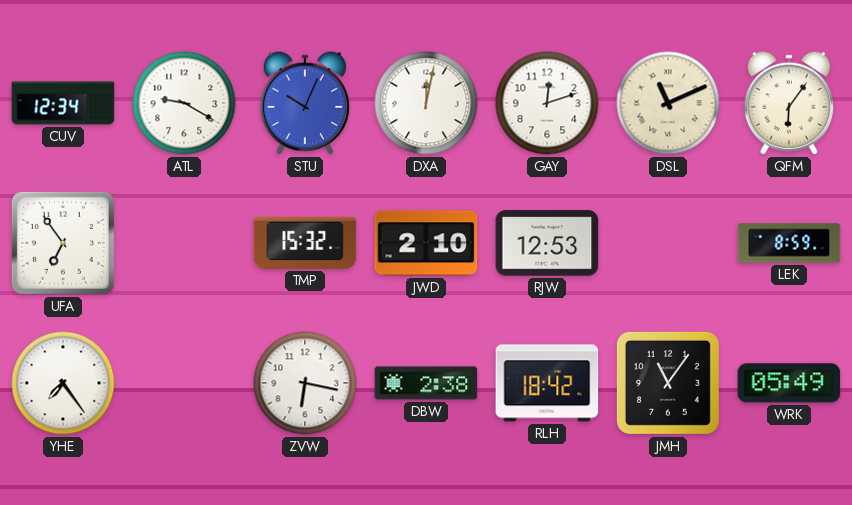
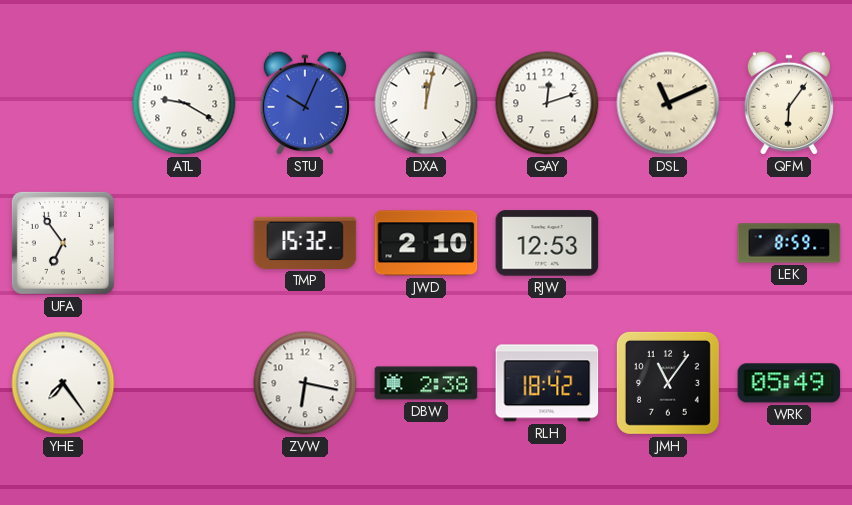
CUV: 12:34 -> none (63, 103)
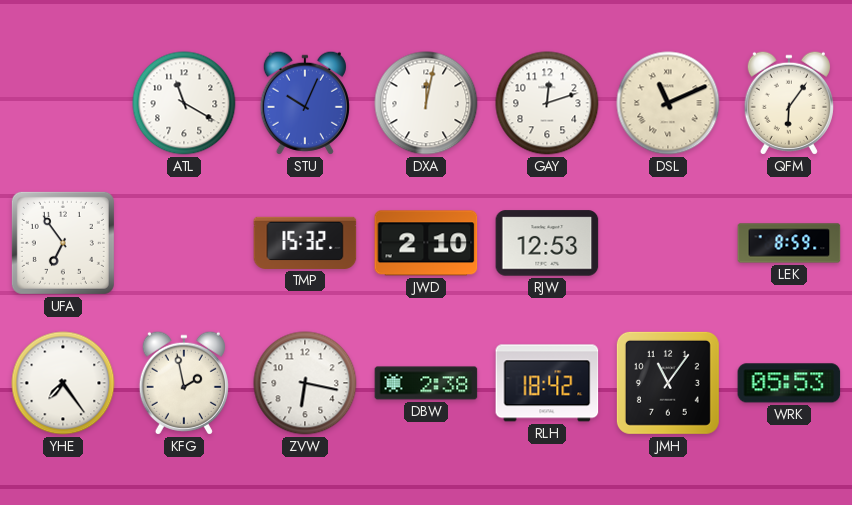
ATL: 9:20 -> 11:20 (184, 103)
KFG: none -> 1:58 (184, 383)
WRK: 05:49 -> 05:53 (789, 383)
